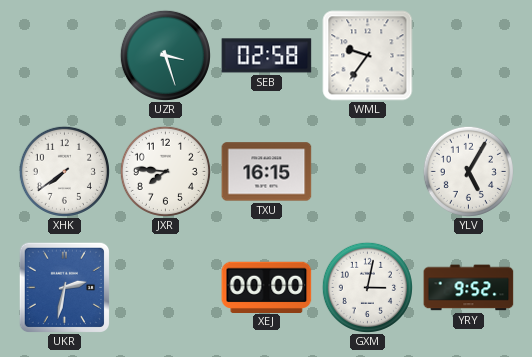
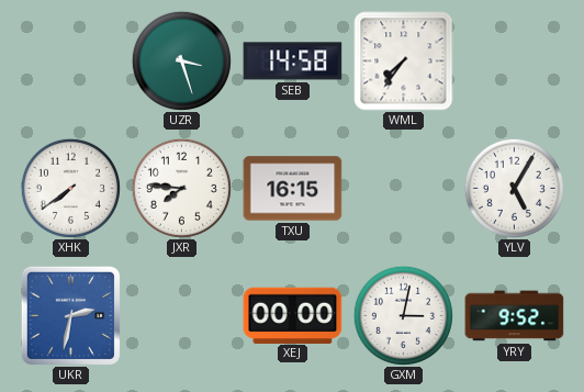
SEB: 02:58 -> 14:58 (293, 61)
WML: 9:36 -> 7:36 (404, 61)
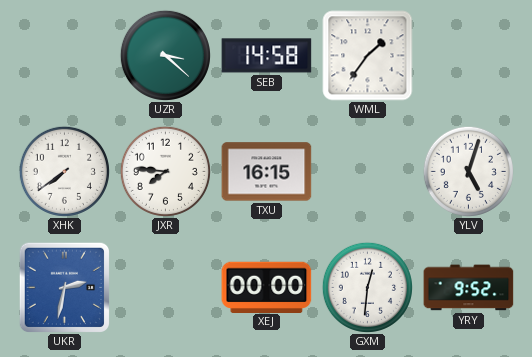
UZR: 3:27 -> 3:22 (165, 55)
WML: 7:36 -> 1:36 (368, 56)
YLV: 5:05 -> 5:03 (468, 171)
GXM: 3:02 -> 12:31 (367, 287)
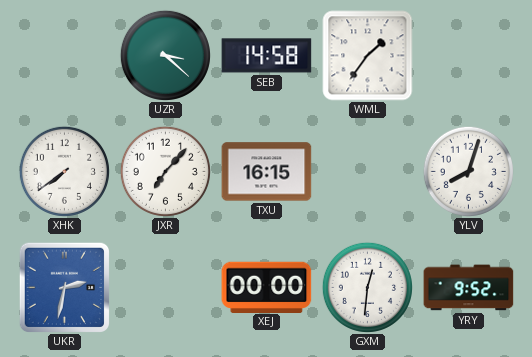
JXR: 7:46 -> 7:07 (165, 171)
YLV: 5:03 -> 8:03 (468, 171)
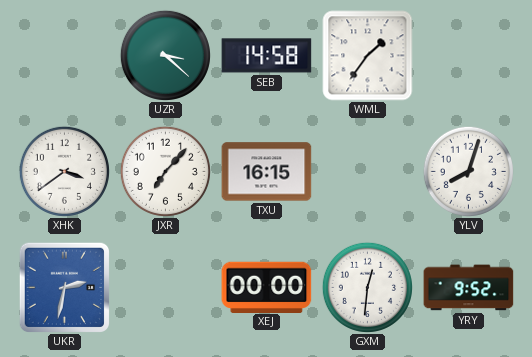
XHK: 7:39 -> 3:39 (64, 171)
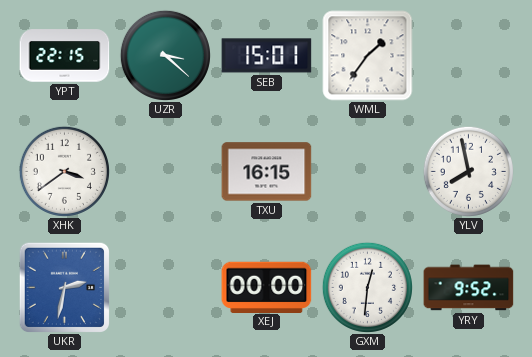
YPT: none -> 22:15 (65, 56)
SEB: 14:58 -> 15:01 (267, 56)
JXR: 7:07 -> none (165, 171)
YLV: 8:03 -> 7:58 (468, 171)
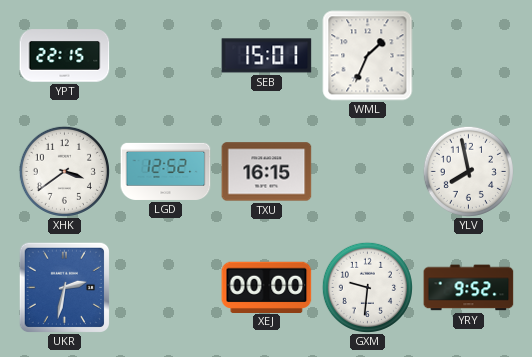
UZR: 3:22 -> none (165, 55)
WML: 1:36 -> 1:34 (368, 56)
LGD: none -> 12:52 (166, 171)
GXM: 12:31 -> 9:31 (367, 287)
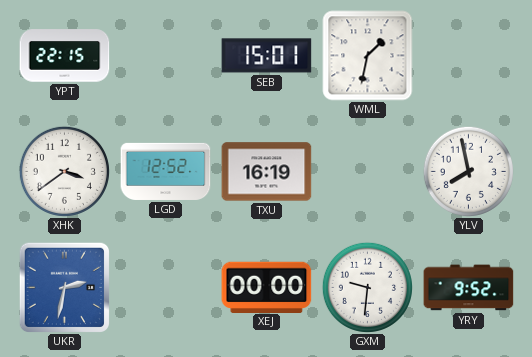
WML: 1:34 -> 1:32 (368, 56)
TXU: 16:15 -> 16:19 (267, 172)
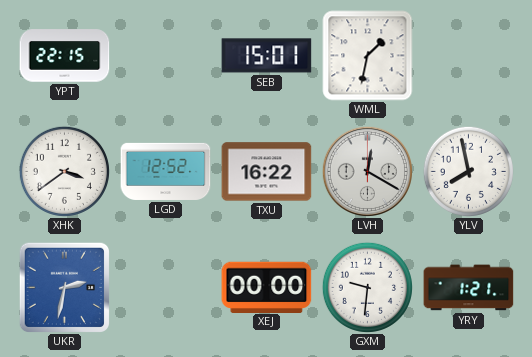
TXU: 16:19 -> 16:22 (267, 172)
LVH: none -> 12:20 (367, 171)
YRY: 9:52 -> 1:21 (469, 288)
